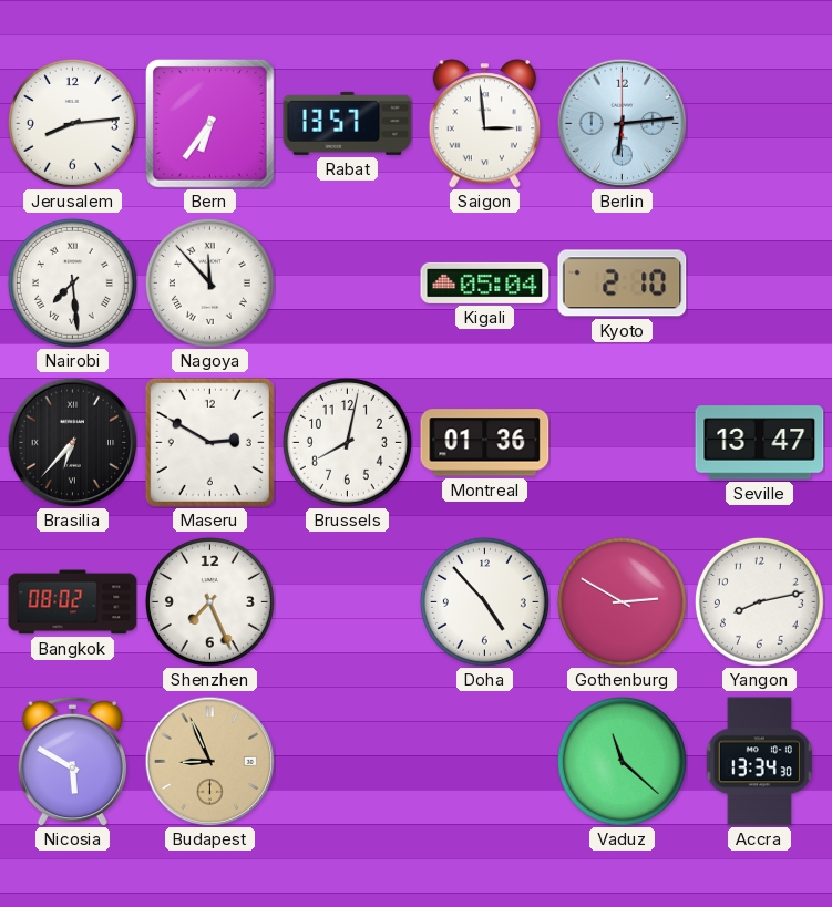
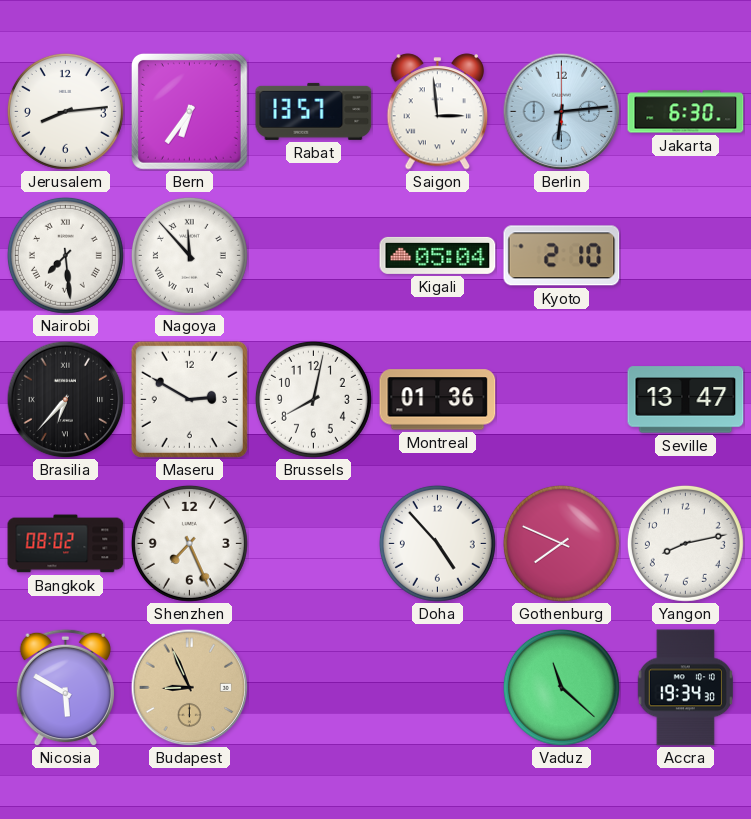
Jakarta: none -> 6:30 (686, 112)
Gothenburg: 2:50 -> 7:49 (561, 543)
Accra: 13:34 -> 19:34 (685, 688)
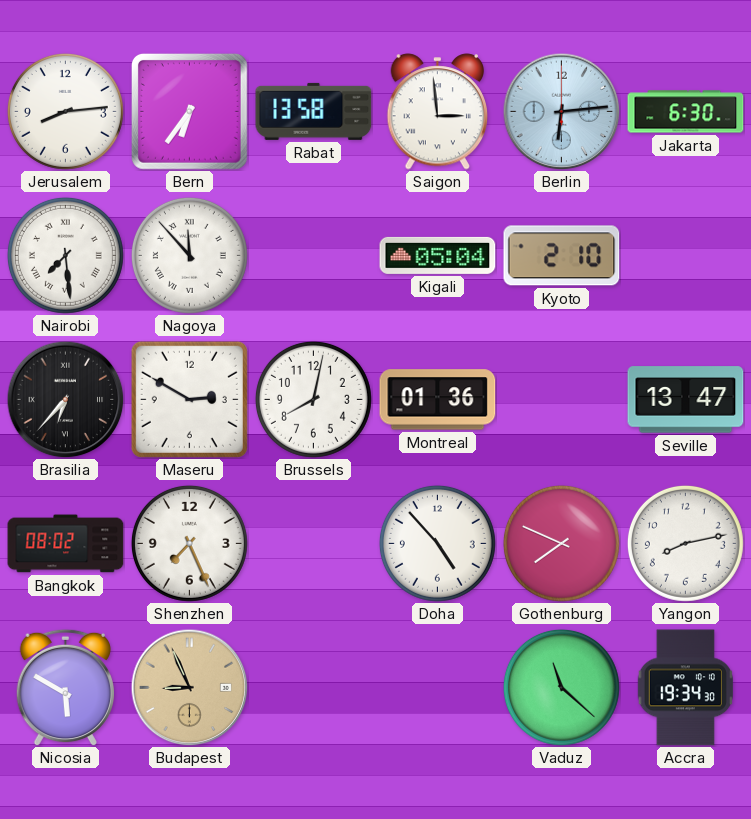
Rabat: 13:57 -> 13:58 (314, 111)
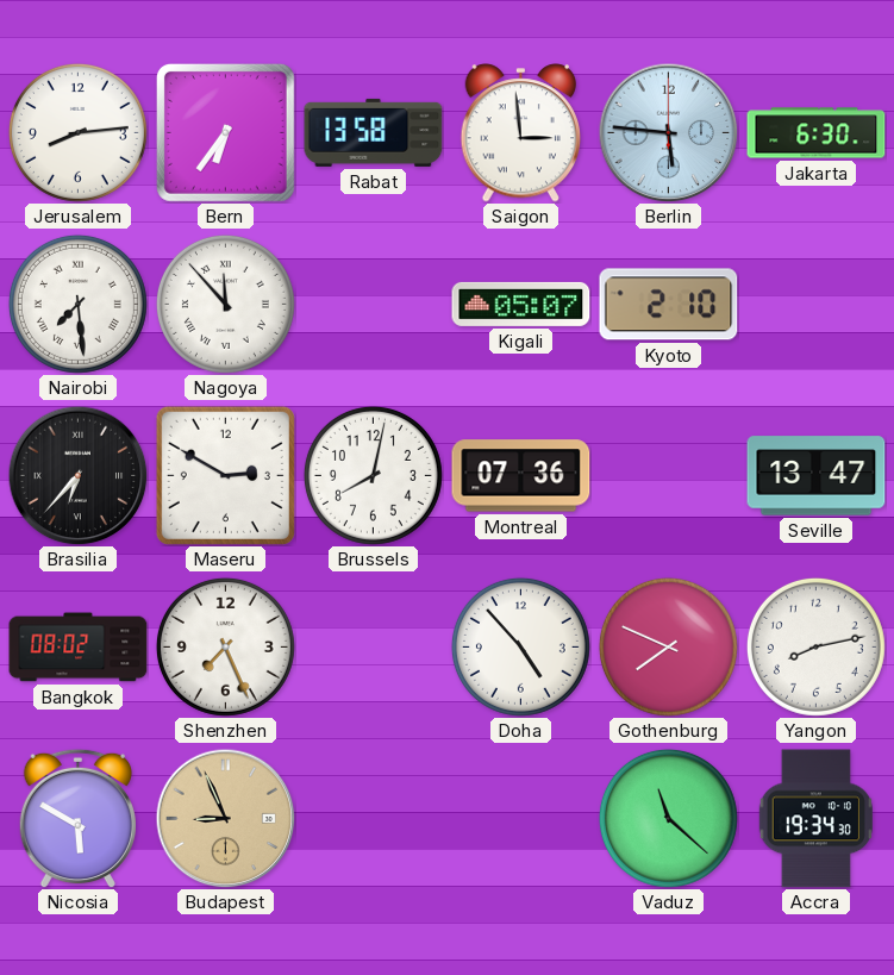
Berlin: 6:14 -> 5:46 (668, 132)
Kigali: 05:04 -> 05:07 (521, 304)
Montreal: 01:36 -> 07:36 (521, 476)
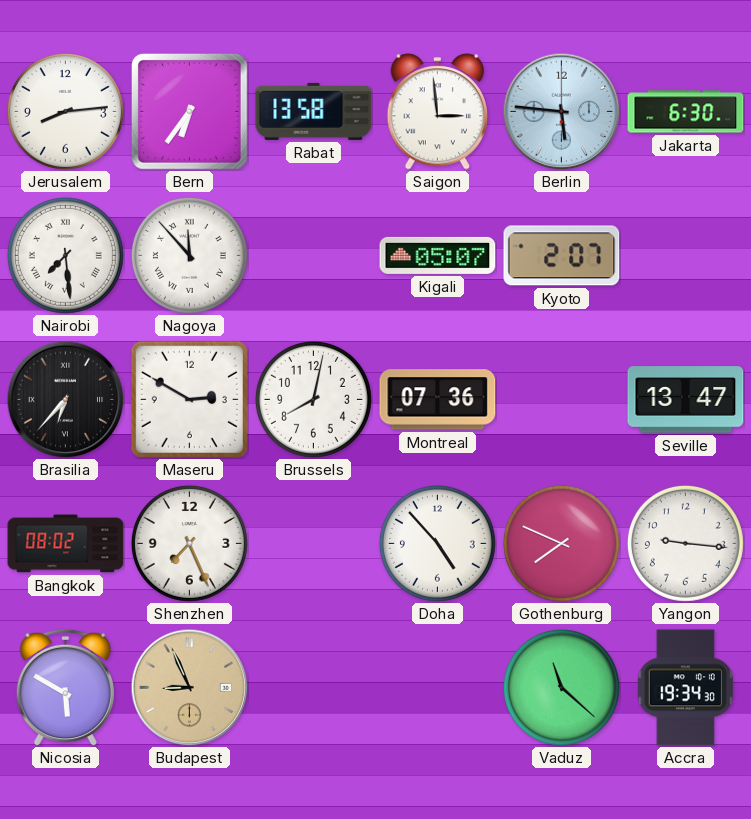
Kyoto: 2:10 -> 2:07 (562, 256)
Yangon: 8:13 -> 9:16 (685, 543)
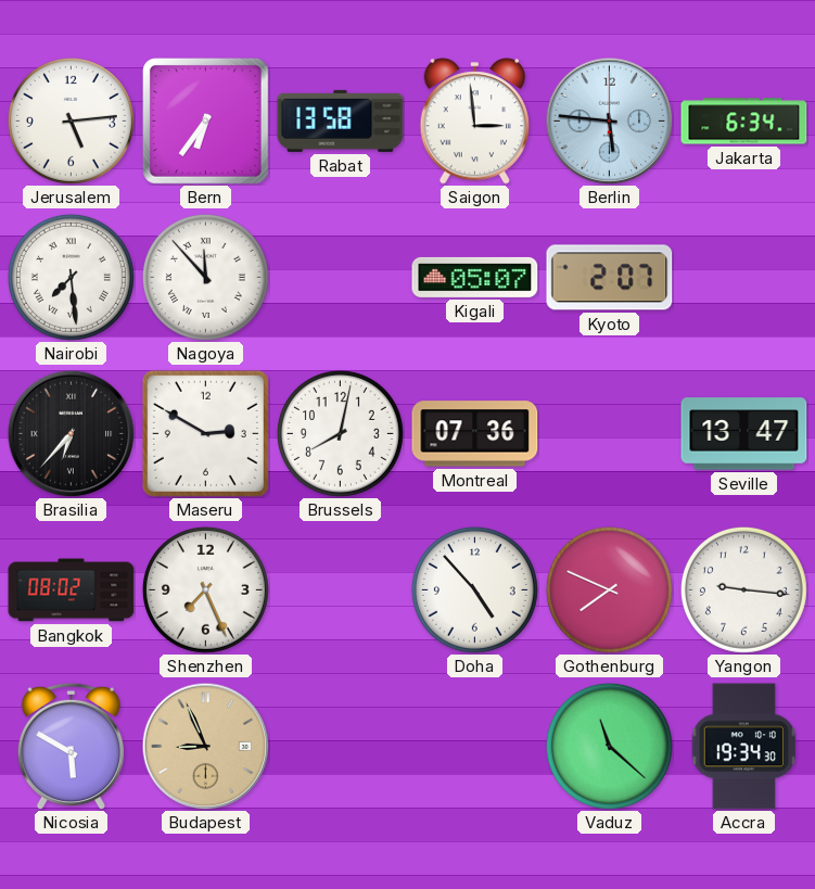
Jerusalem: 8:14 -> 5:14 (71, 120)
Jakarta: 6:30 -> 6:34 (744, 122)
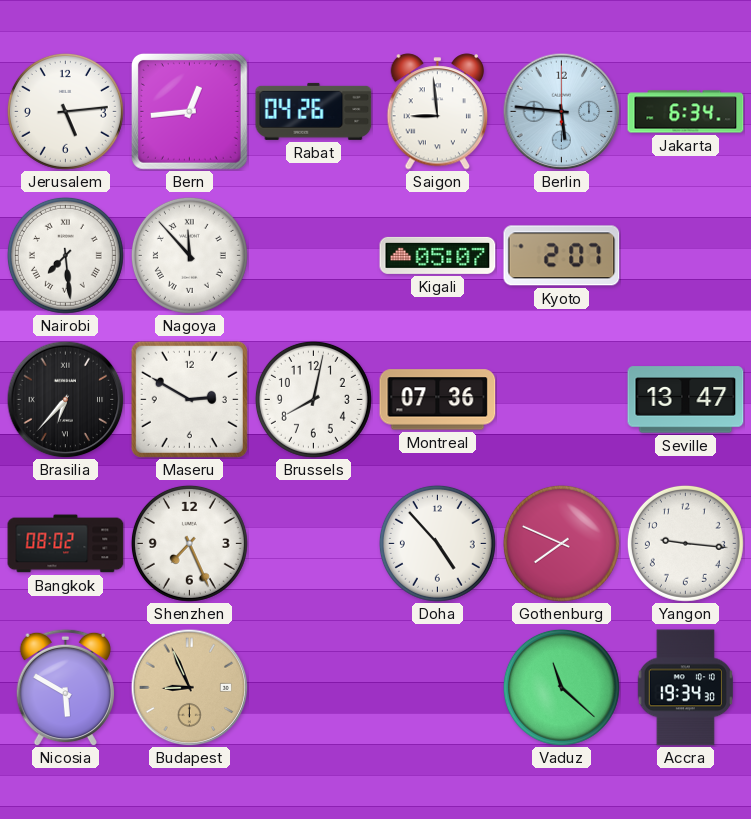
Bern: 6:36 -> 12:44 (189, 111)
Rabat: 13:58 -> 04:26 (314, 111)
Saigon: 2:59 -> 8:59 (438, 112)
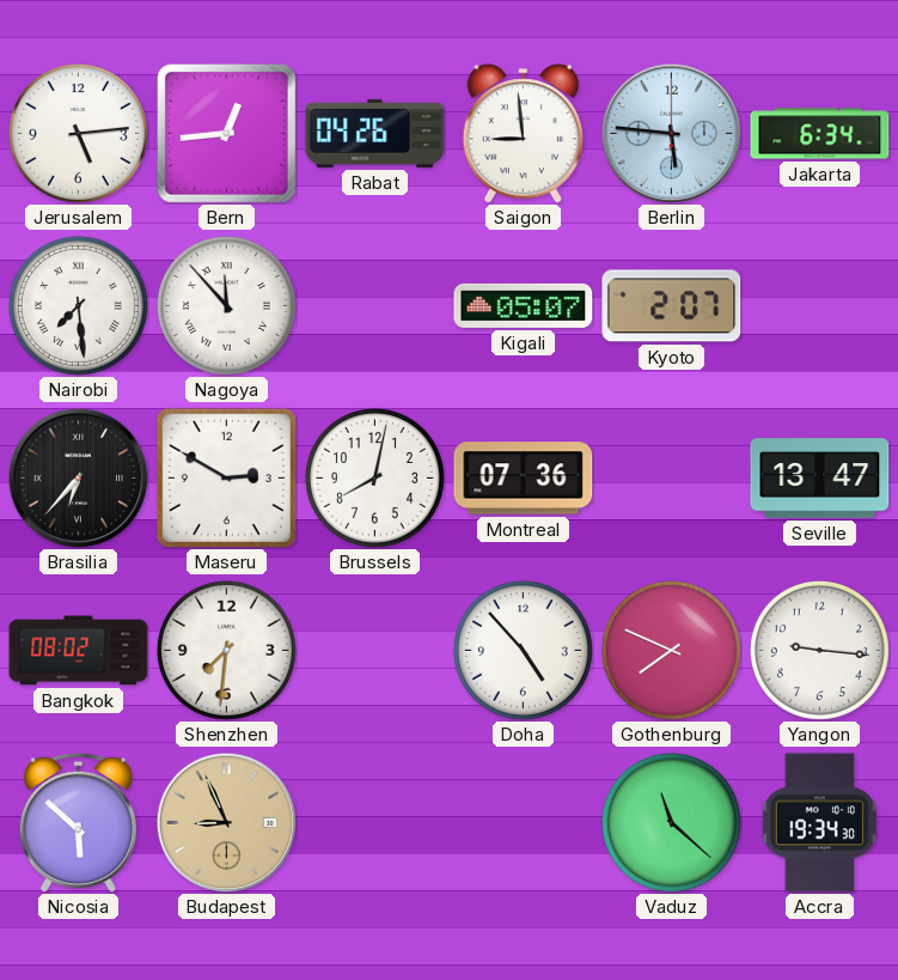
Shenzhen: 7:26 -> 7:31 (226, 650)
Nicosia: 5:50 -> 5:52 (78, 822)
